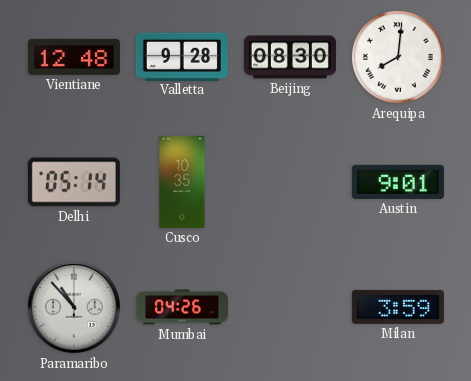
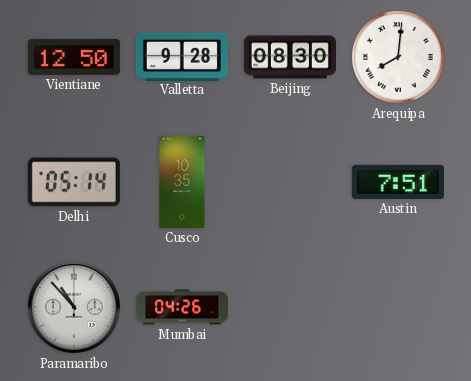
Vientiane: 12:48 -> 12:50 (74, 57)
Austin: 9:01 -> 7:51 (398, 182)
Milan: 3:59 -> none (398, 307)
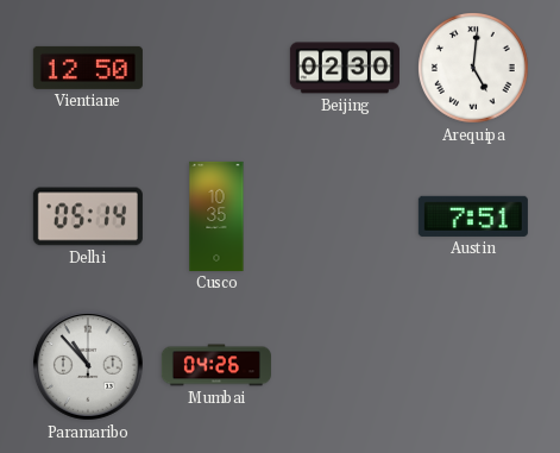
Valletta: 9:28 -> none (182, 56)
Beijing: 08:30 -> 02:30 (345, 68)
Arequipa: 8:01 -> 5:01 (474, 69)
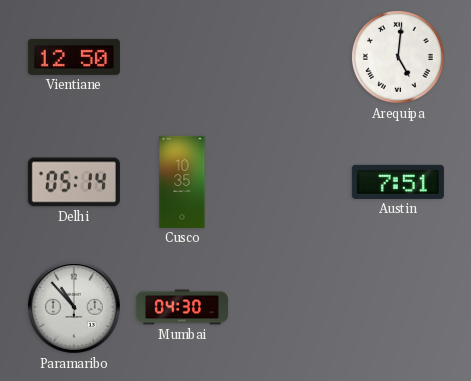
Beijing: 02:30 -> none (345, 68)
Mumbai: 04:26 -> 04:30 (182, 307)
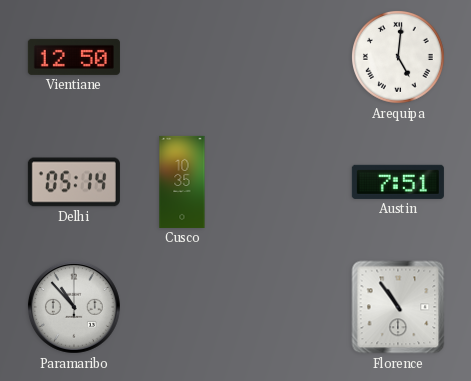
Mumbai: 04:30 -> none (182, 307)
Florence: none -> 10:54 (398, 307)
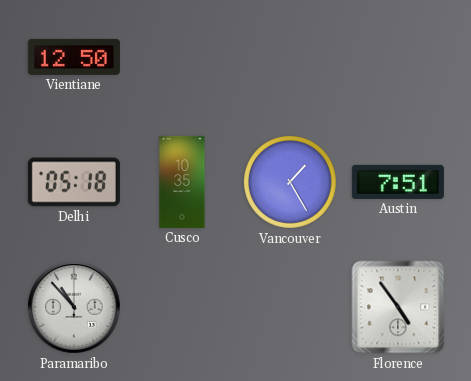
Arequipa: 5:01 -> none (399, 58)
Delhi: 05:14 -> 05:18 (74, 182)
Vancouver: none -> 1:25 (291, 183)
Florence: 10:54 -> 4:54 (398, 307)
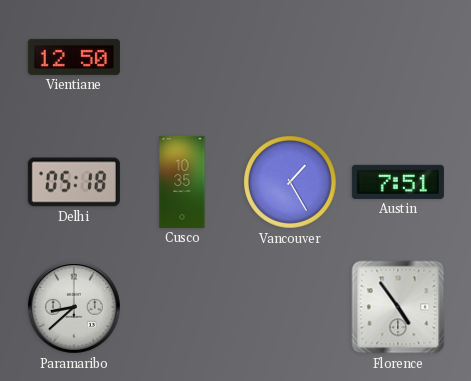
Paramaribo: 10:53 -> 8:38 (74, 307)
